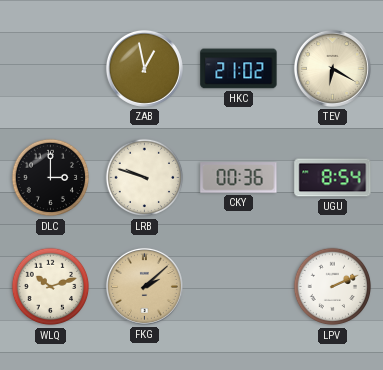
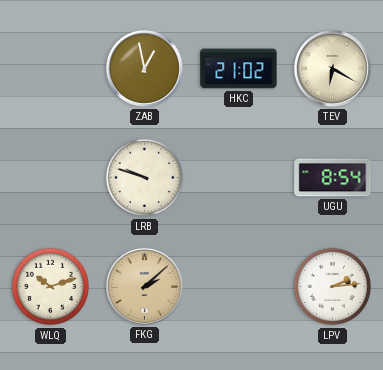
DLC: 3:00 -> none (51, 178)
CKY: 00:36 -> none (239, 178)
LPV: 2:11 -> 2:14 (333, 287)
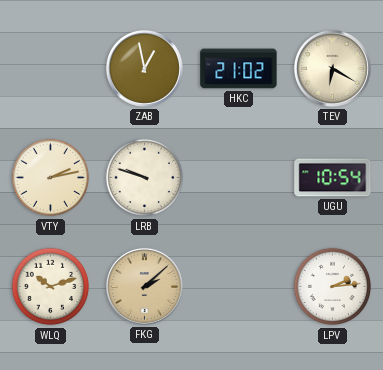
VTY: none -> 2:13 (51, 178)
UGU: 8:54 -> 10:54 (333, 178)
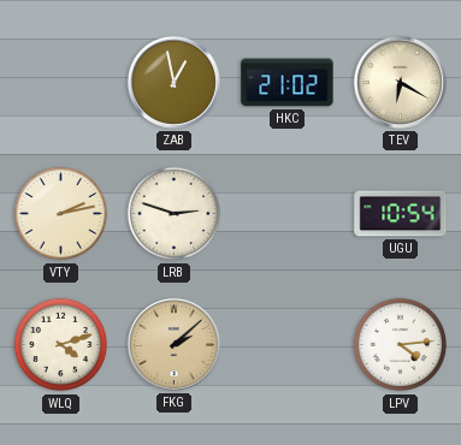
LRB: 9:48 -> 2:48 (175, 214)
WLQ: 10:12 -> 4:12 (61, 345)
LPV: 2:14 -> 4:14 (401, 345)
